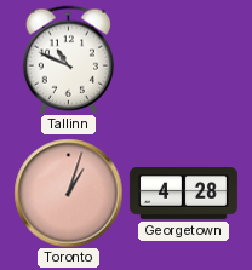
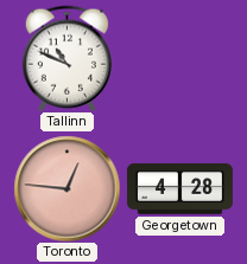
Toronto: 1:03 -> 12:46 (66, 188)
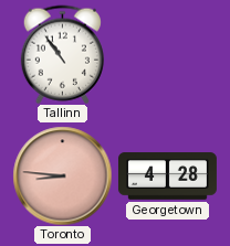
Tallinn: 10:49 -> 10:54 (62, 54)
Toronto: 12:46 -> 8:46 (62, 175)
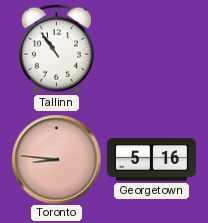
Georgetown: 4:28 -> 5:16 (151, 160)
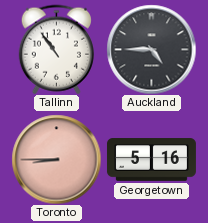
Auckland: none -> 4:45 (151, 49)
Toronto: 8:46 -> 8:45 (56, 159)
